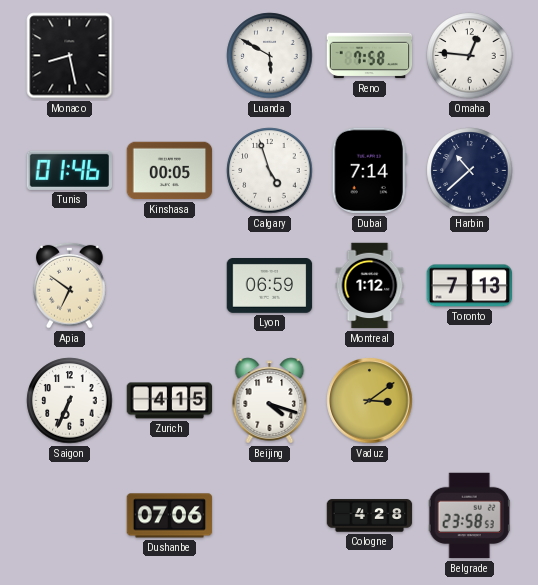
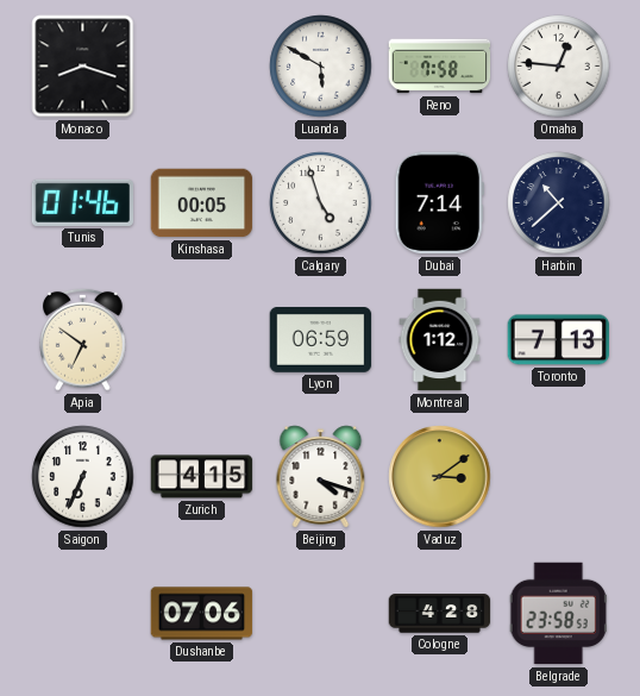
Monaco: 8:28 -> 8:18 (83, 67)
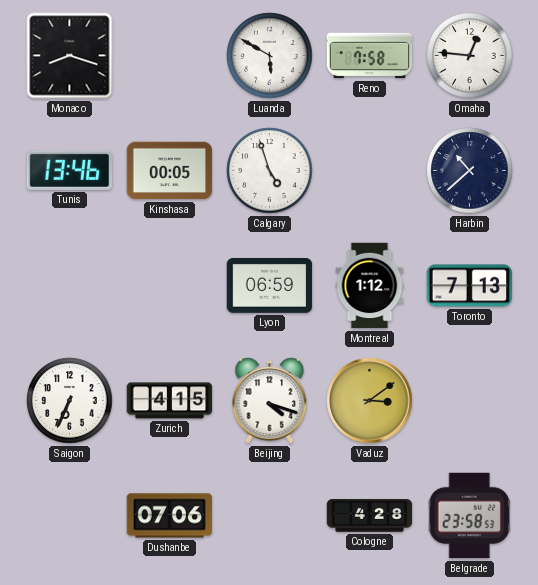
Tunis: 01:46 -> 13:46 (69, 170)
Dubai: 7:14 -> none (439, 203)
Apia: 6:51 -> none (83, 339)
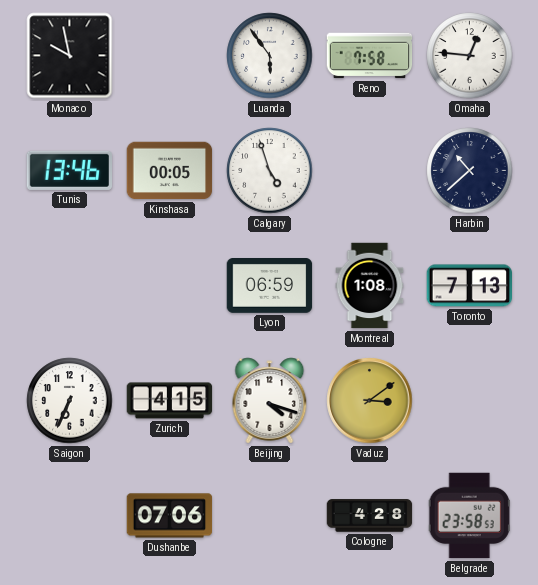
Monaco: 8:18 -> 9:58 (70, 56)
Luanda: 5:50 -> 5:54 (270, 56)
Montreal: 1:12 -> 1:08 (370, 286)
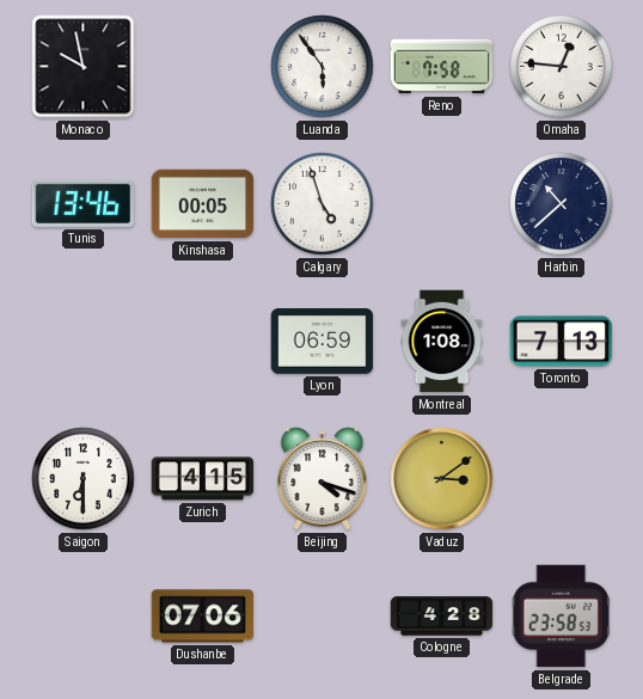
Saigon: 6:34 -> 6:30 (84, 479)
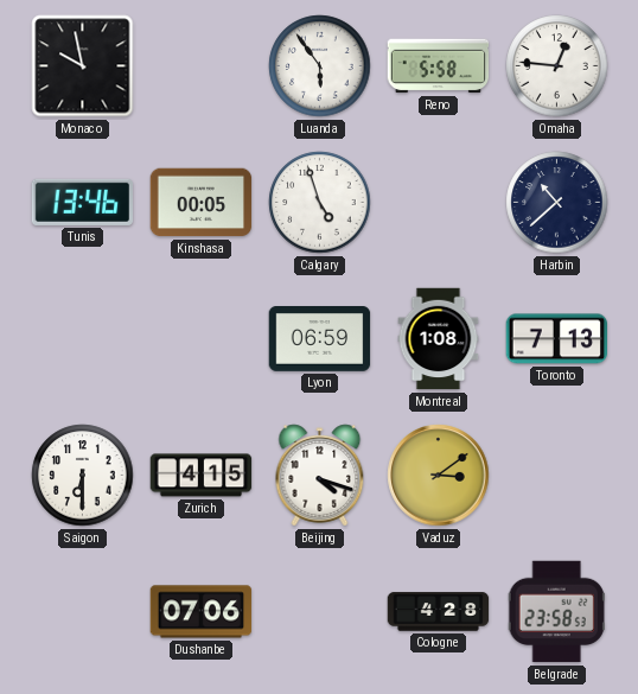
Reno: 7:58 -> 5:58 (439, 66)
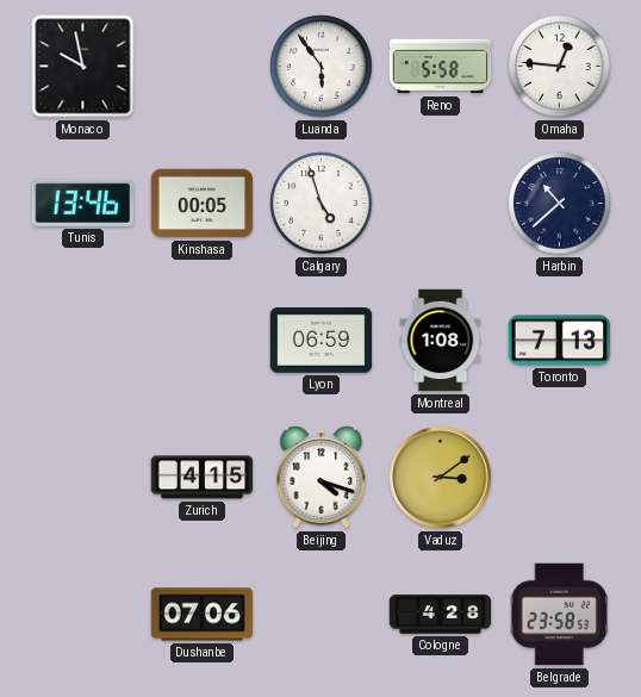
Saigon: 6:30 -> none (83, 476)
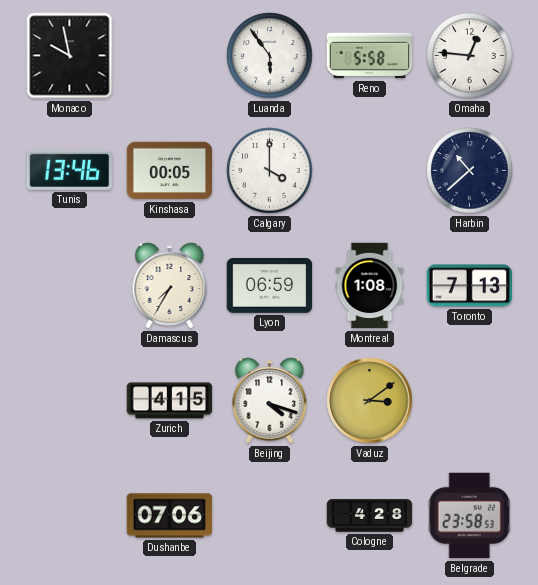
Calgary: 4:57 -> 4:00 (270, 171)
Damascus: none -> 7:35 (170, 286)
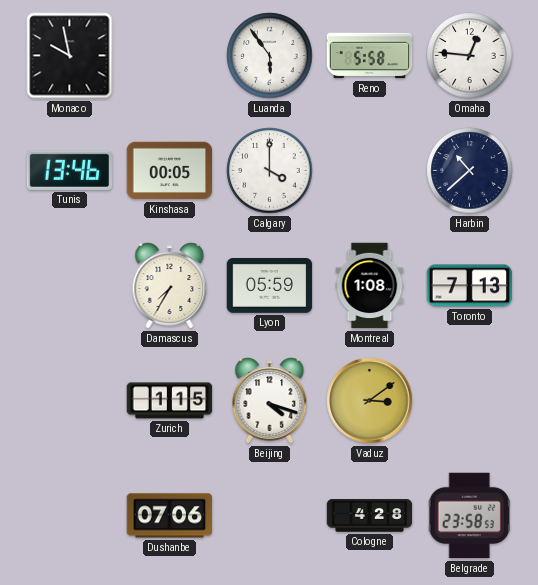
Lyon: 06:59 -> 05:59 (270, 286)
Zurich: 4:15 -> 1:15 (170, 401)
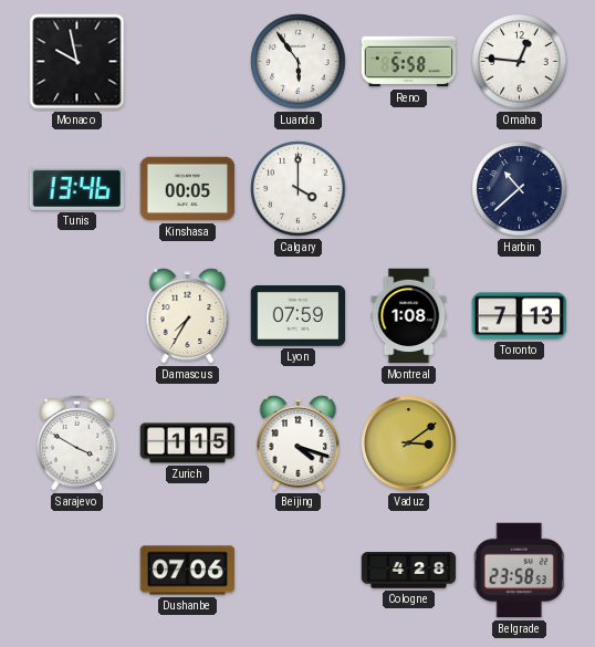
Lyon: 05:59 -> 07:59 (299, 316)
Sarajevo: none -> 3:50 (77, 442)
